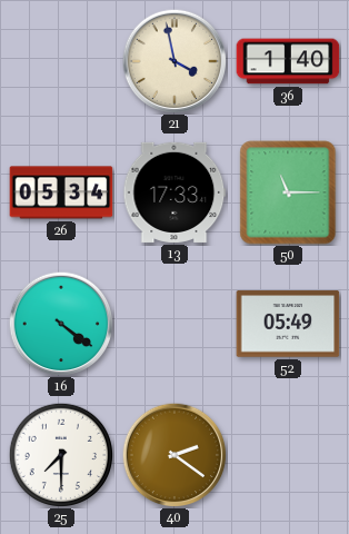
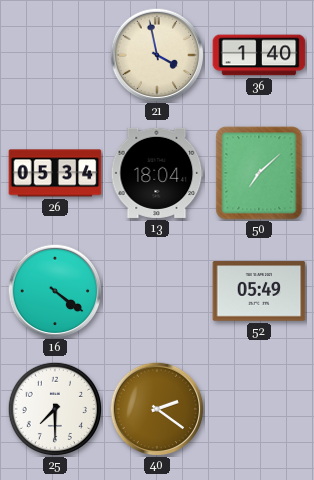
13: 17:33 -> 18:04 (157, 173)
50: 11:15 -> 7:08 (259, 173)
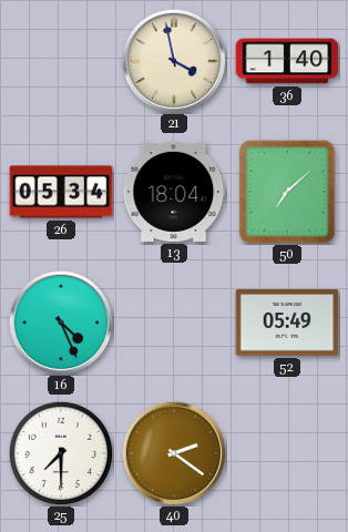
16: 4:21 -> 4:26 (61, 323)
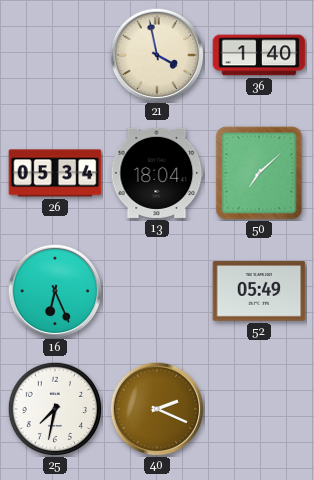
16: 4:26 -> 6:26 (55, 291)
25: 7:30 -> 7:32 (54, 408)
40: 2:21 -> 2:19 (157, 409)
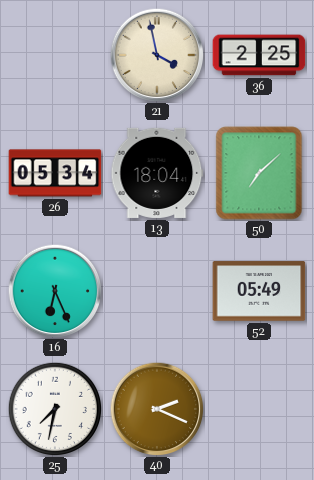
36: 1:40 -> 2:25 (259, 55)
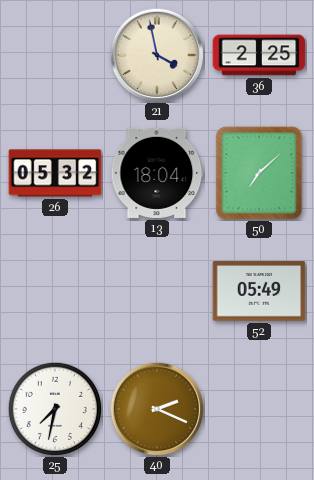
26: 05:34 -> 05:32 (55, 173)
16: 6:26 -> none (55, 291)
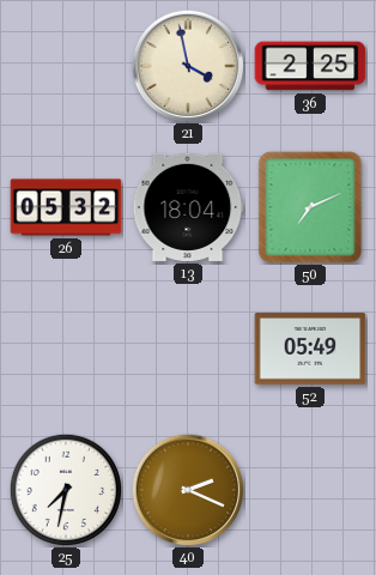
50: 7:08 -> 7:11 (310, 207)
